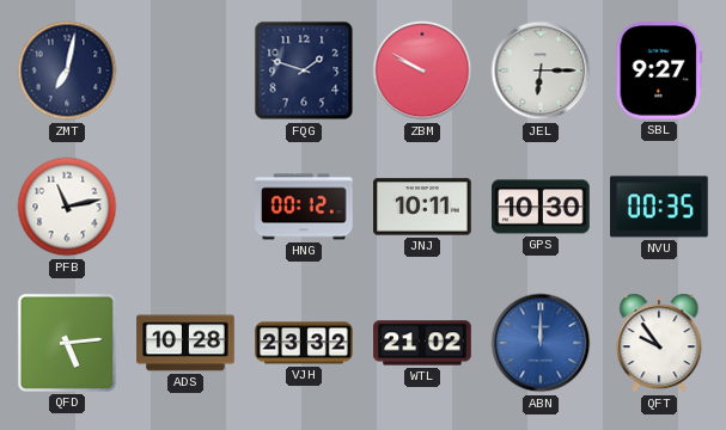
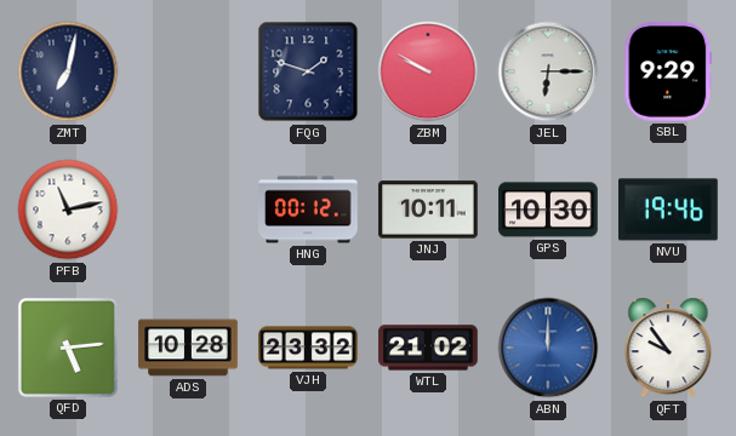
SBL: 9:27 -> 9:29 (668, 73)
NVU: 00:35 -> 19:46 (669, 210)
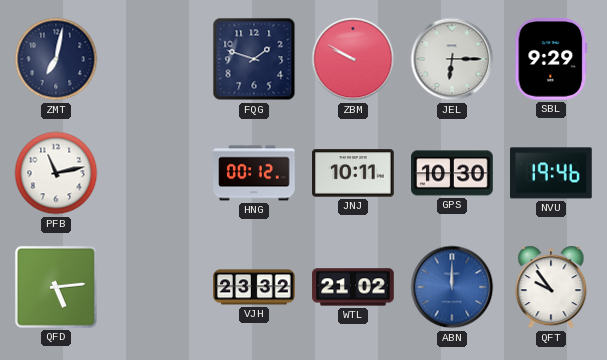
ADS: 10:28 -> none (188, 348)
